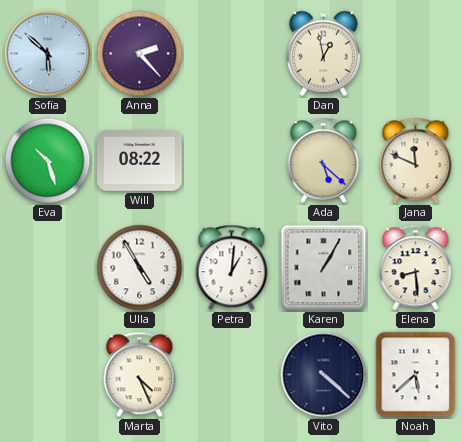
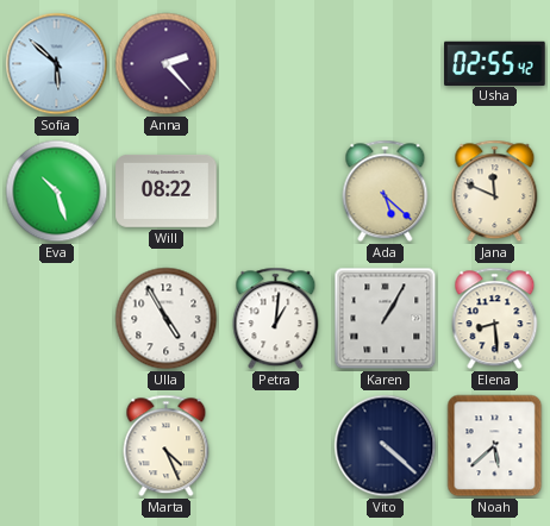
Dan: 12:58 -> none (323, 54)
Usha: none -> 02:55 (495, 63)
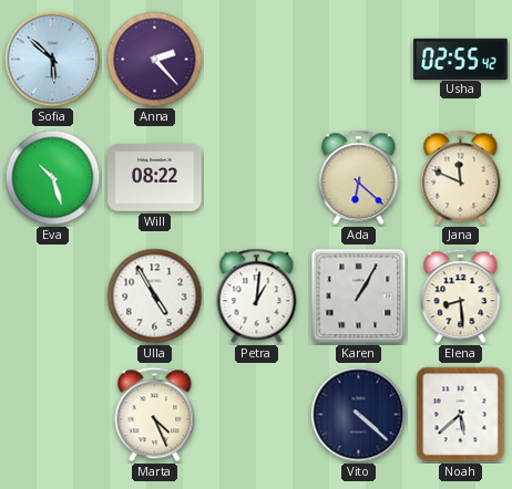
Ada: 5:22 -> 6:22 (359, 178)
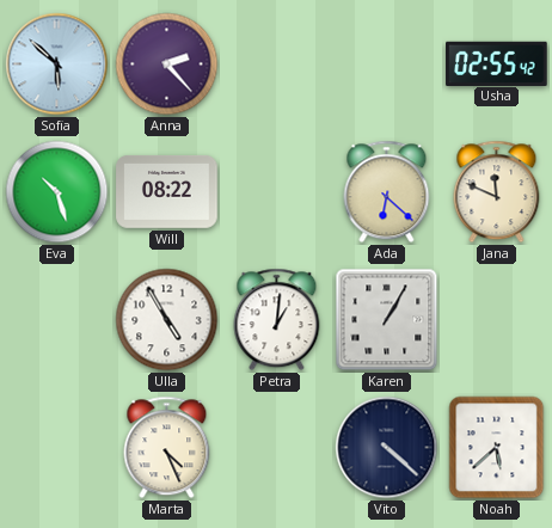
Elena: 8:29 -> none (461, 296)
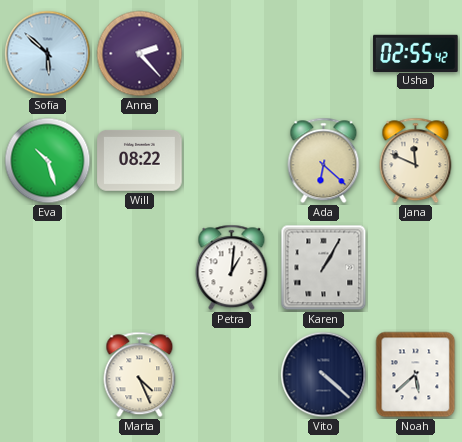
Ulla: 4:55 -> none (167, 320)
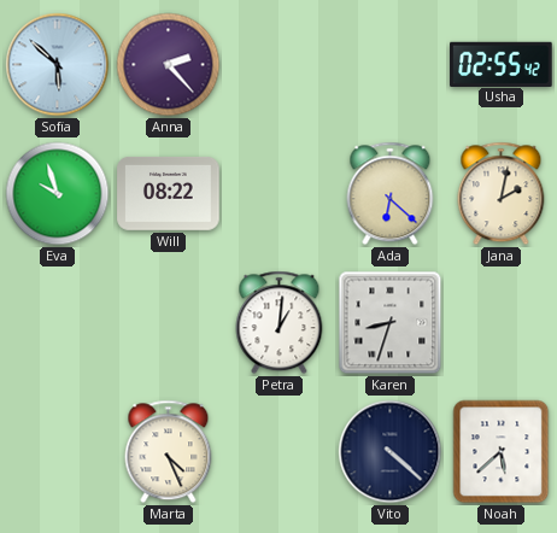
Eva: 10:27 -> 9:57 (58, 194)
Jana: 11:49 -> 2:02 (502, 194)
Karen: 1:05 -> 8:33 (391, 323)
